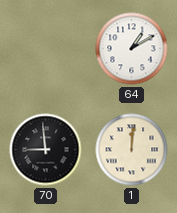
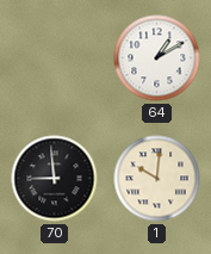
1: 12:01 -> 10:01 (157, 179)
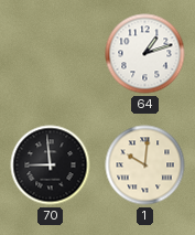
64: 1:10 -> 1:12 (145, 54)
